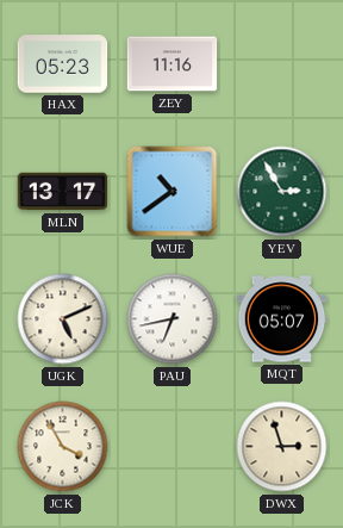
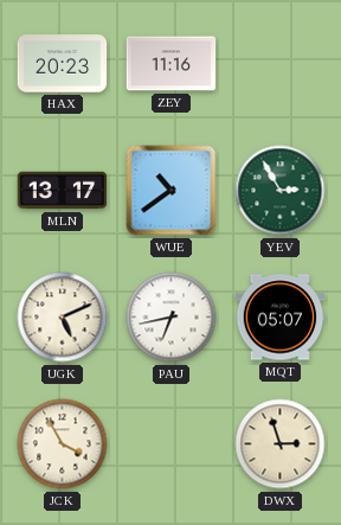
HAX: 05:23 -> 20:23 (63, 64)
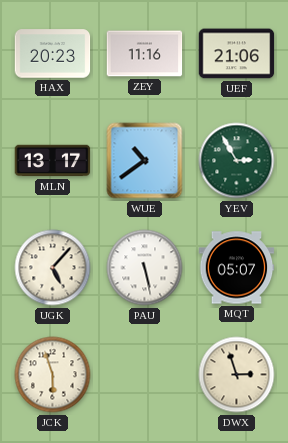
UEF: none -> 21:06 (237, 54)
UGK: 5:11 -> 5:07 (53, 268)
PAU: 6:43 -> 5:28 (145, 268)
JCK: 3:55 -> 5:57 (53, 375)
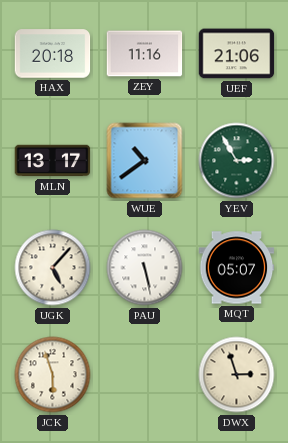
HAX: 20:23 -> 20:18 (53, 54)
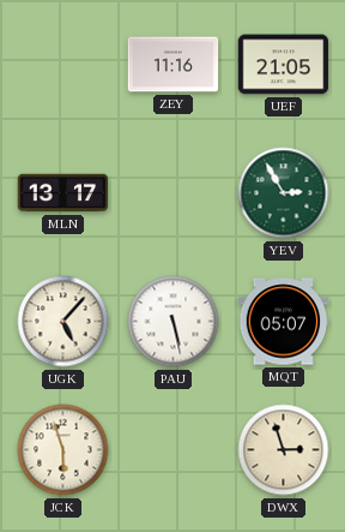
HAX: 20:18 -> none (53, 54)
UEF: 21:06 -> 21:05 (284, 65)
WUE: 10:39 -> none (145, 161)
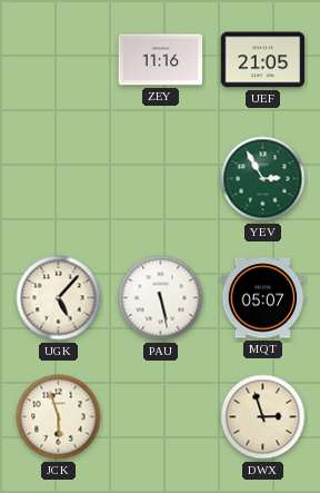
MLN: 13:17 -> none (63, 193)
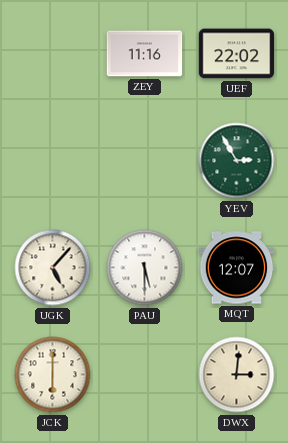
UEF: 21:05 -> 22:02 (237, 54)
PAU: 5:28 -> 5:30 (145, 268)
MQT: 05:07 -> 12:07 (237, 268)
JCK: 5:57 -> 6:00 (53, 375)
DWX: 2:57 -> 3:01 (237, 375)
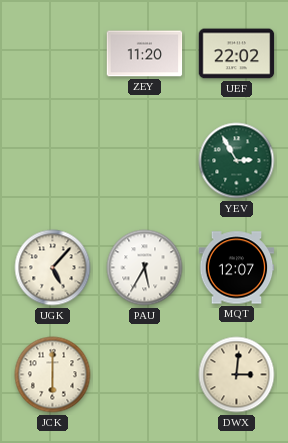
ZEY: 11:16 -> 11:20 (145, 54)
PAU: 5:30 -> 5:35 (145, 268)
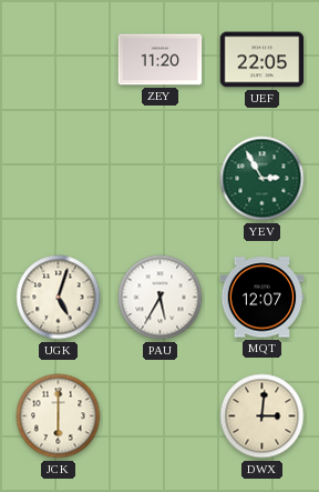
UEF: 22:02 -> 22:05 (263, 60)
UGK: 5:07 -> 5:03 (59, 298)
